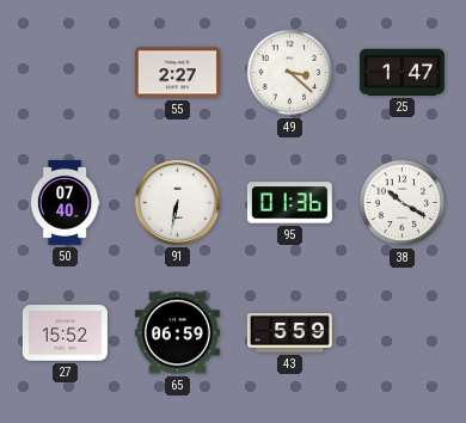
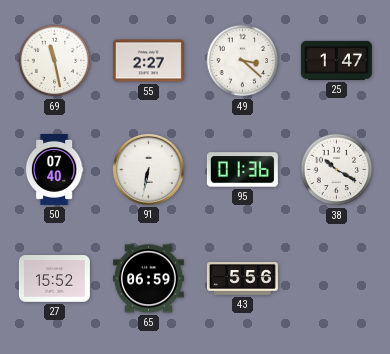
69: none -> 11:28 (55, 61)
43: 5:59 -> 5:56 (242, 279)
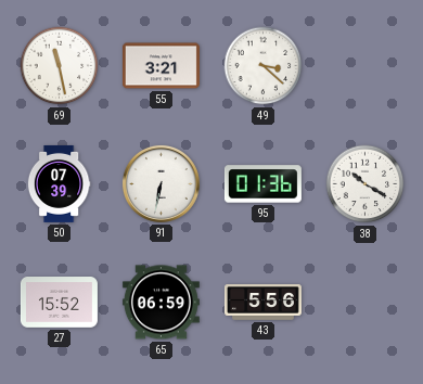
55: 2:27 -> 3:21 (161, 66)
25: 1:47 -> none (336, 60)
50: 07:40 -> 07:39 (59, 183)
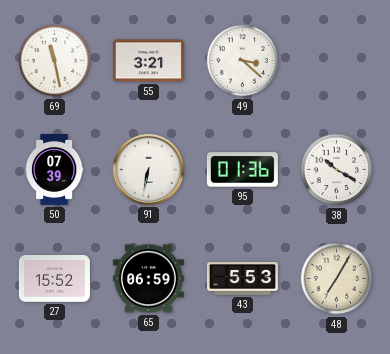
43: 5:56 -> 5:53 (242, 279)
48: none -> 7:05 (337, 279)
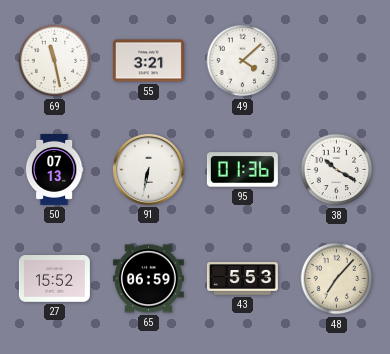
49: 3:22 -> 4:08 (243, 61)
50: 07:39 -> 07:13 (54, 169)
48: 7:05 -> 7:07 (337, 279)
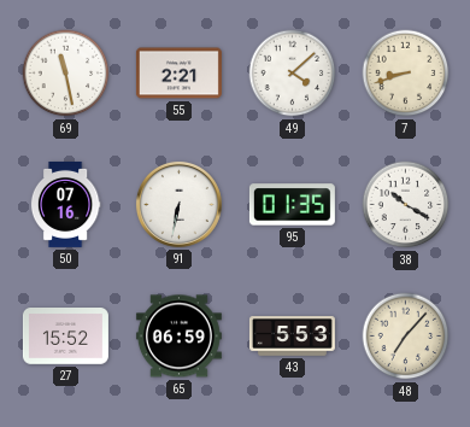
55: 3:21 -> 2:21 (178, 74)
7: none -> 8:42 (406, 74)
50: 07:13 -> 07:16 (65, 204)
95: 01:36 -> 01:35 (292, 205)
